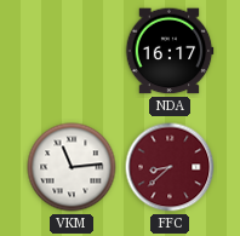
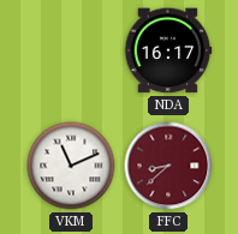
VKM: 11:14 -> 11:11 (71, 166)
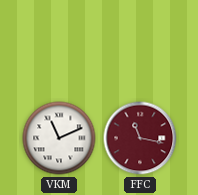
NDA: 16:17 -> none (168, 50)
FFC: 8:38 -> 11:17 (140, 138)
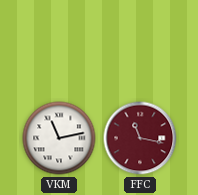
VKM: 11:11 -> 11:13 (59, 138)
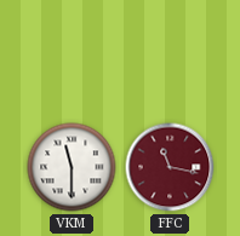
VKM: 11:13 -> 11:30 (72, 167)
